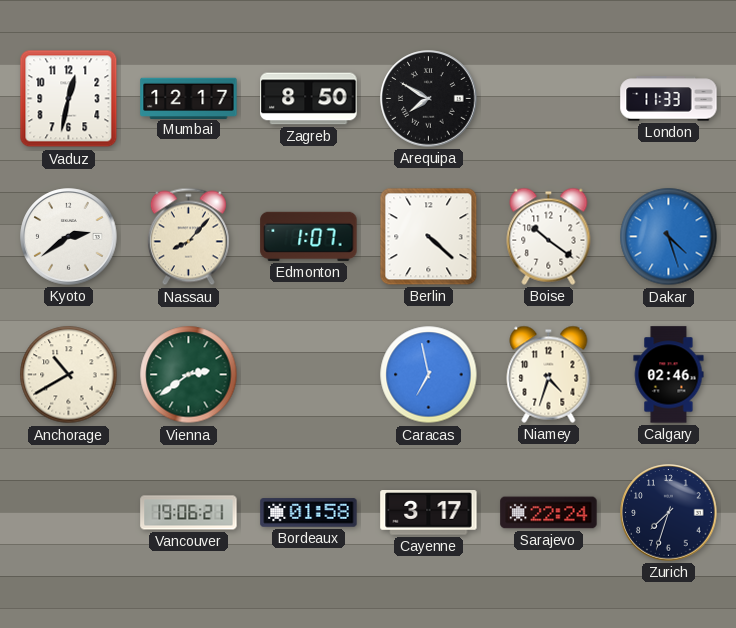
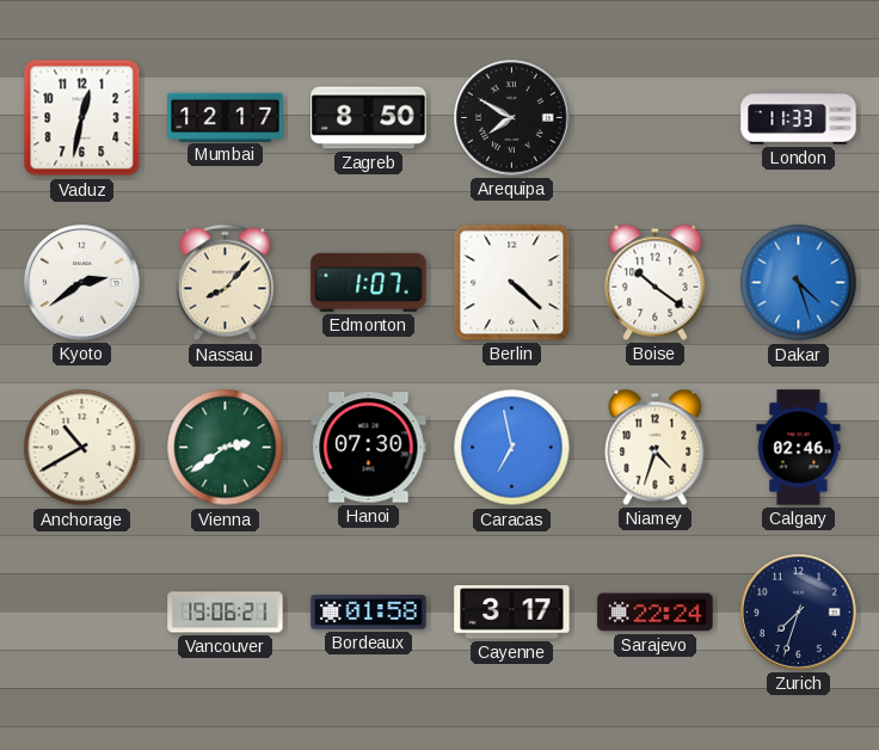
Hanoi: none -> 07:30 (369, 448)
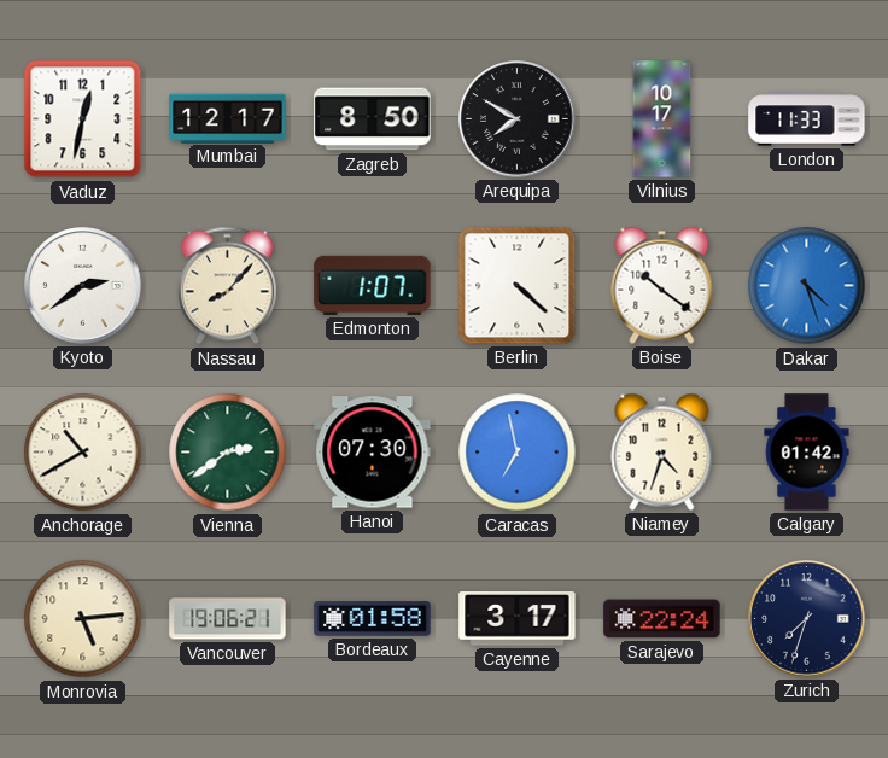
Vilnius: none -> 10:17 (662, 119)
Calgary: 02:46 -> 01:42 (807, 453)
Monrovia: none -> 5:14 (83, 619)
